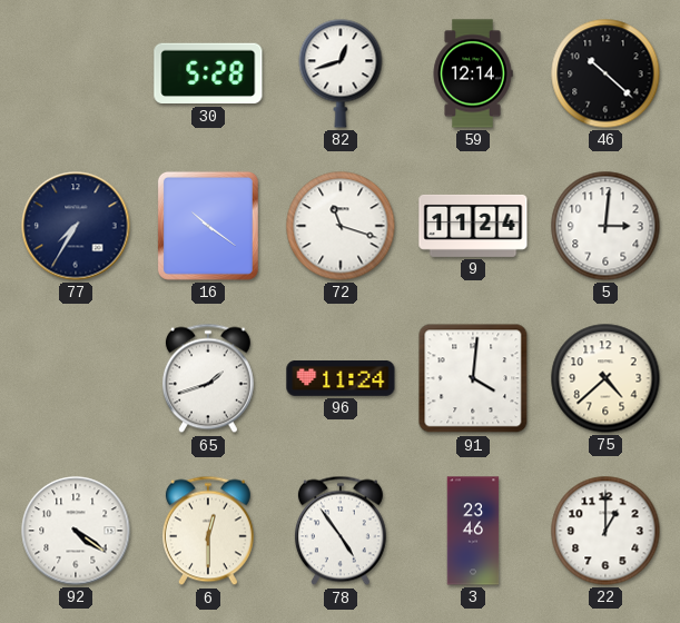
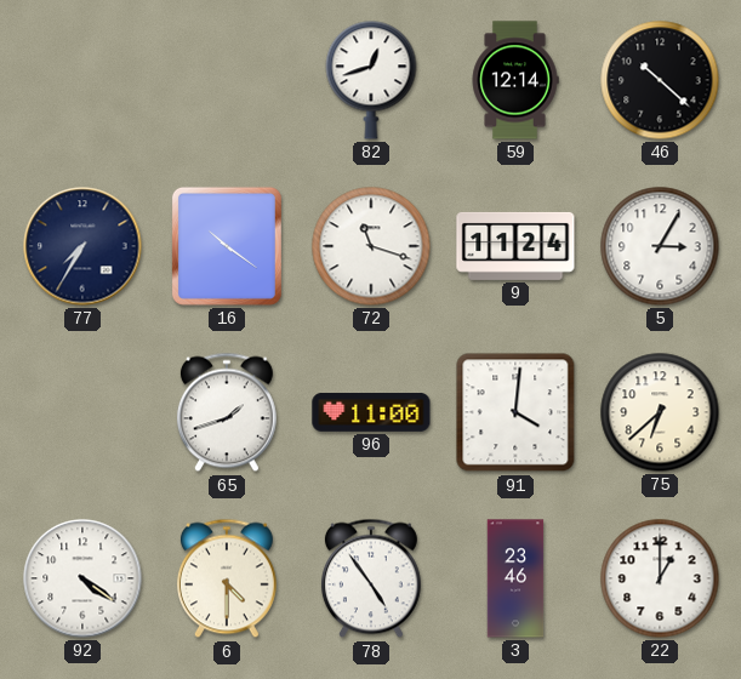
30: 5:28 -> none (208, 73)
5: 3:01 -> 3:05 (660, 246)
96: 11:24 -> 11:00 (371, 413)
75: 4:38 -> 6:38 (660, 412)
6: 12:30 -> 4:30 (227, 578)
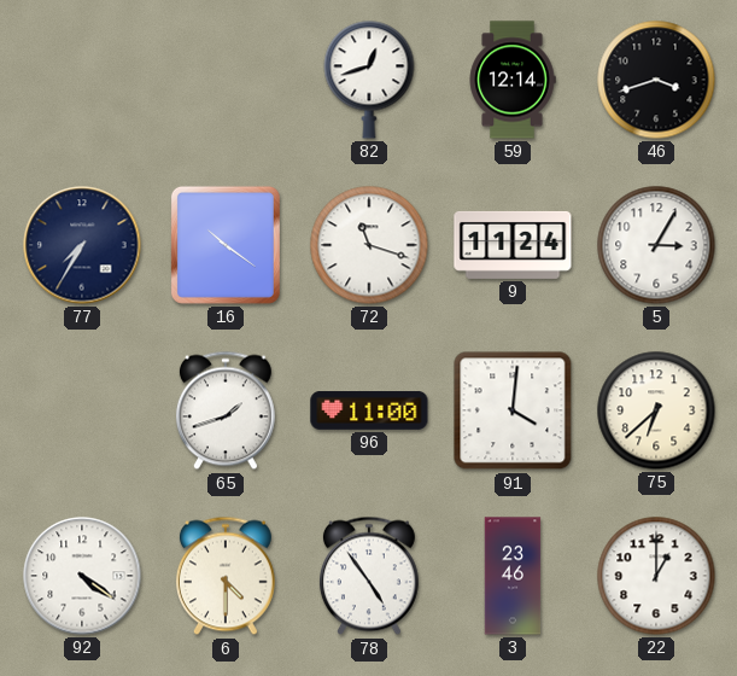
46: 10:22 -> 3:42 (656, 80)
